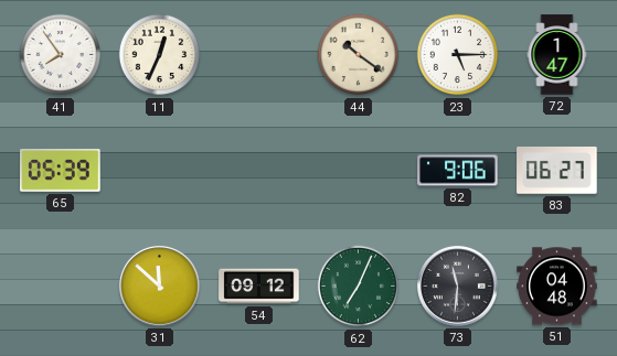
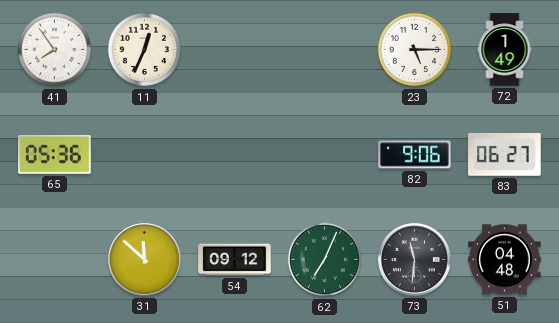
44: 10:21 -> none (359, 55)
72: 1:47 -> 1:49 (505, 50)
65: 05:39 -> 05:36 (55, 155)
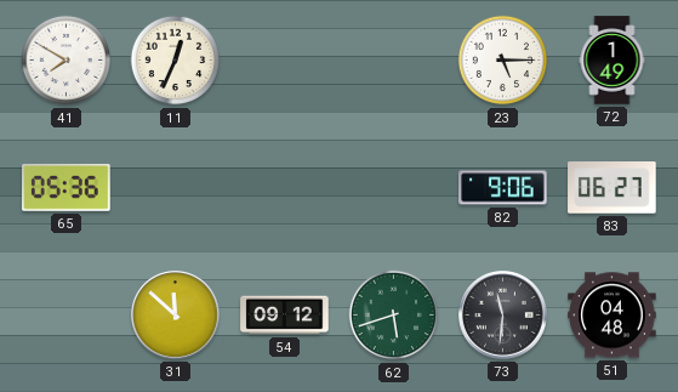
41: 7:54 -> 7:50 (67, 61)
62: 7:04 -> 5:42 (394, 316)
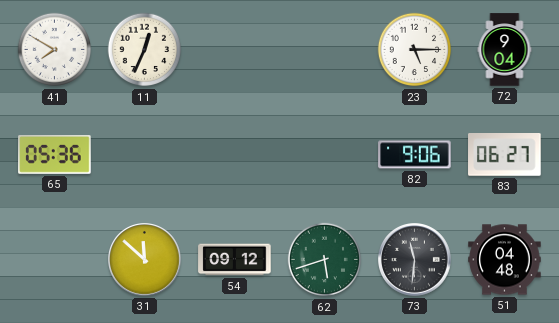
72: 1:49 -> 9:04 (505, 50)
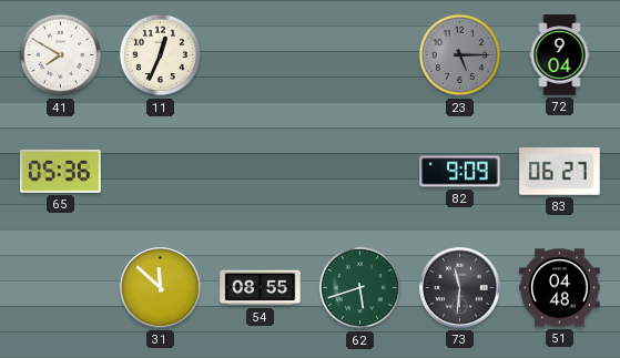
23 dial: white -> grey (460, 55)
82: 9:06 -> 9:09 (460, 172)
54: 09:12 -> 08:55 (261, 288)
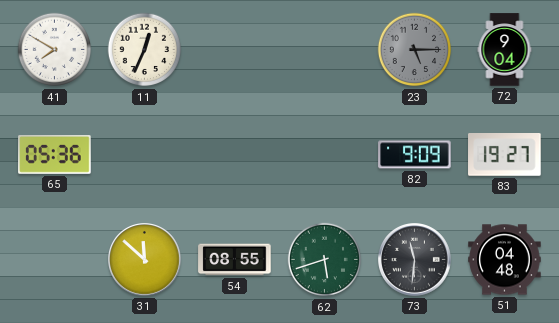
83: 06:27 -> 19:27 (505, 155)
